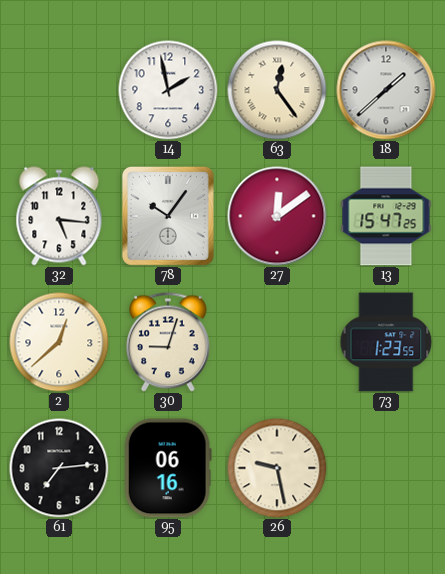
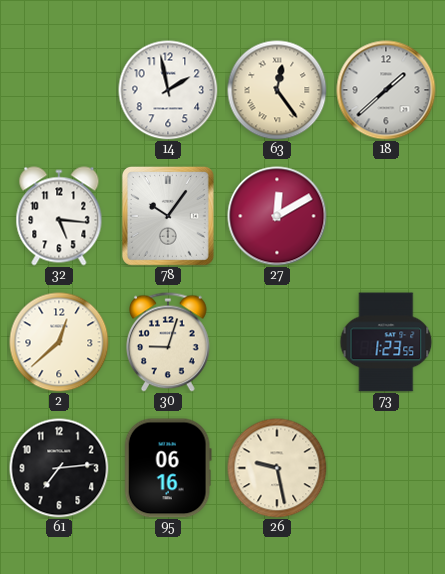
27: 12:09 -> 12:10 (277, 216)
13: 15:47 -> none (386, 216)
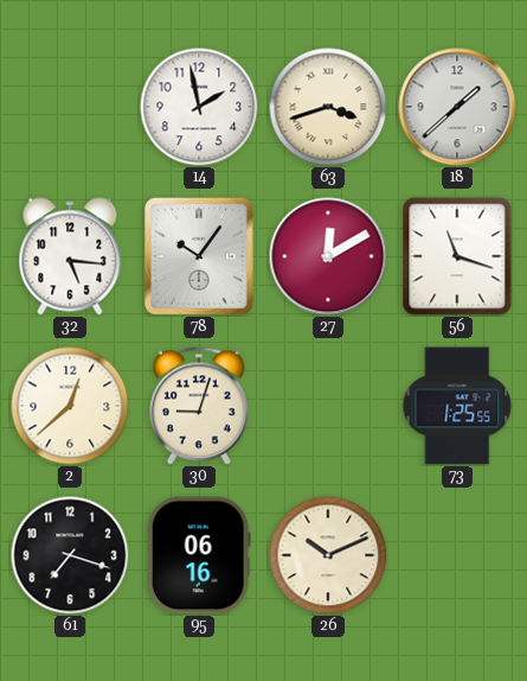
63: 12:24 -> 3:42 (328, 107)
56: none -> 11:18 (457, 256)
73: 1:23 -> 1:25 (457, 406)
61: 7:14 -> 7:18 (70, 555)
26: 9:28 -> 10:11 (328, 555)
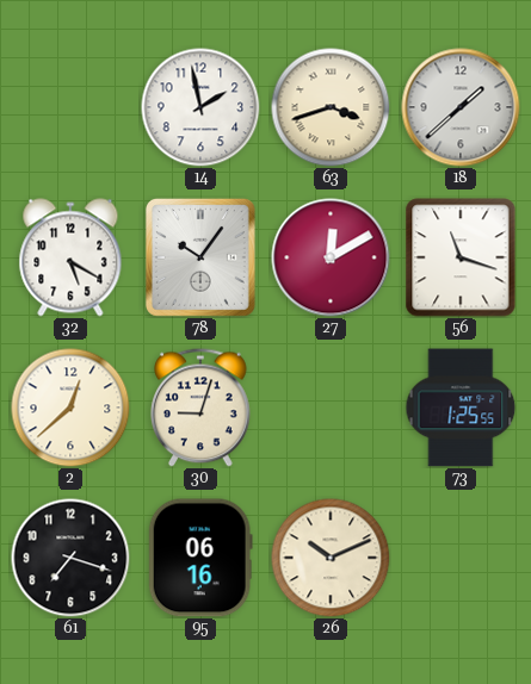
32: 5:16 -> 5:20 (70, 257)
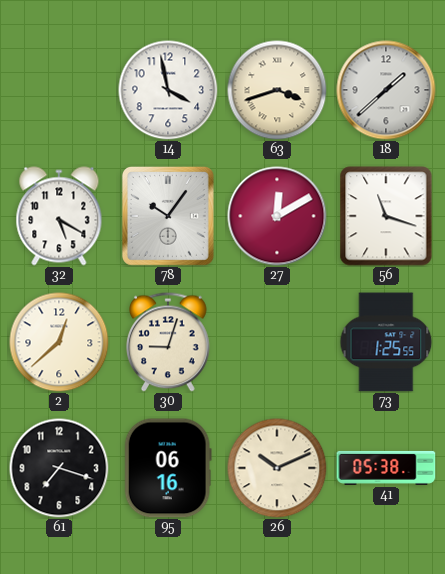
14: 1:58 -> 3:58 (168, 90)
41: none -> 05:38 (386, 468)
